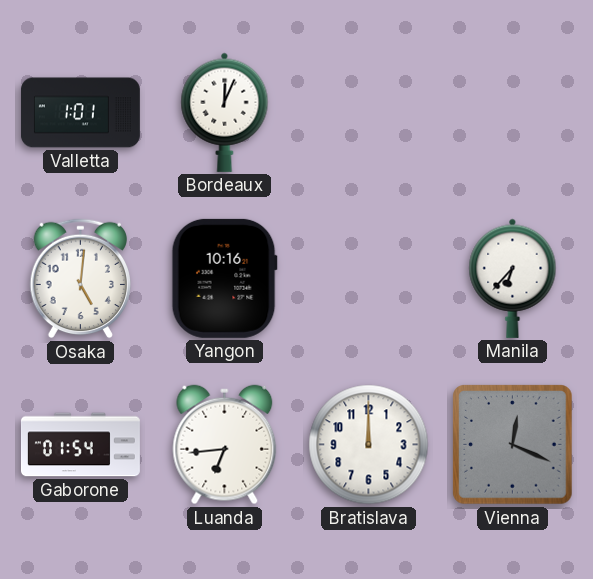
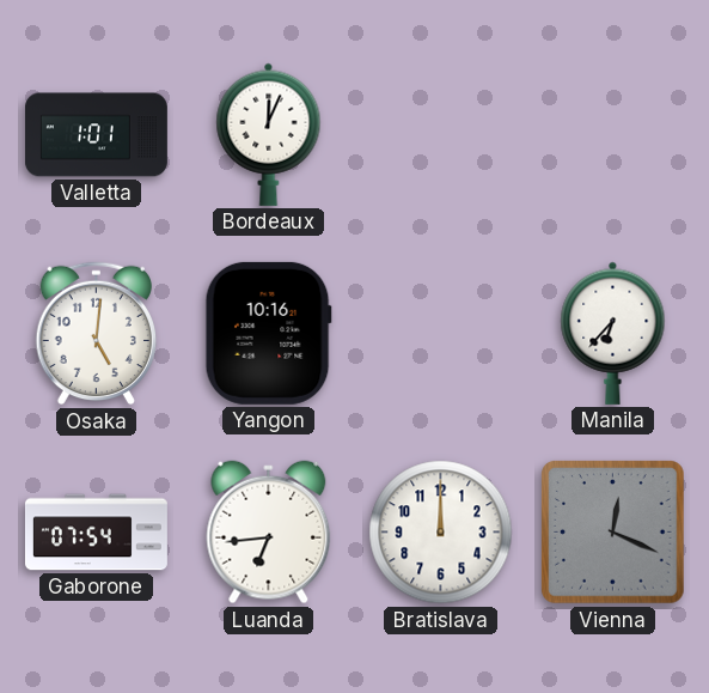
Gaborone: 01:54 -> 07:54 (96, 533)
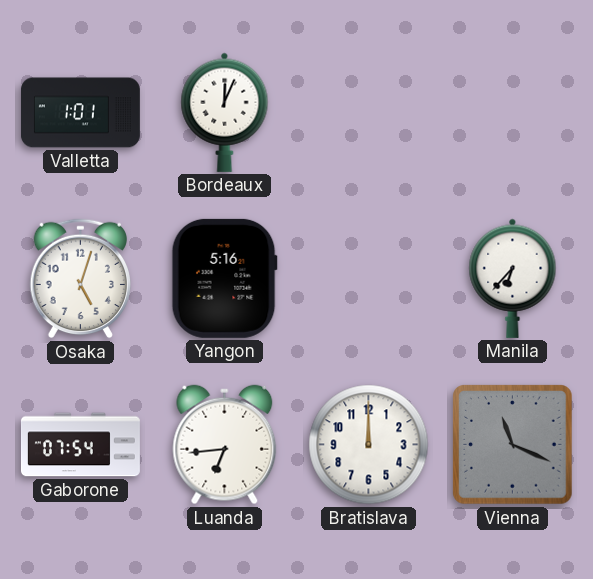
Osaka: 5:01 -> 5:03 (80, 279)
Yangon: 10:16 -> 5:16 (224, 278)
Vienna: 12:19 -> 11:19 (513, 445)
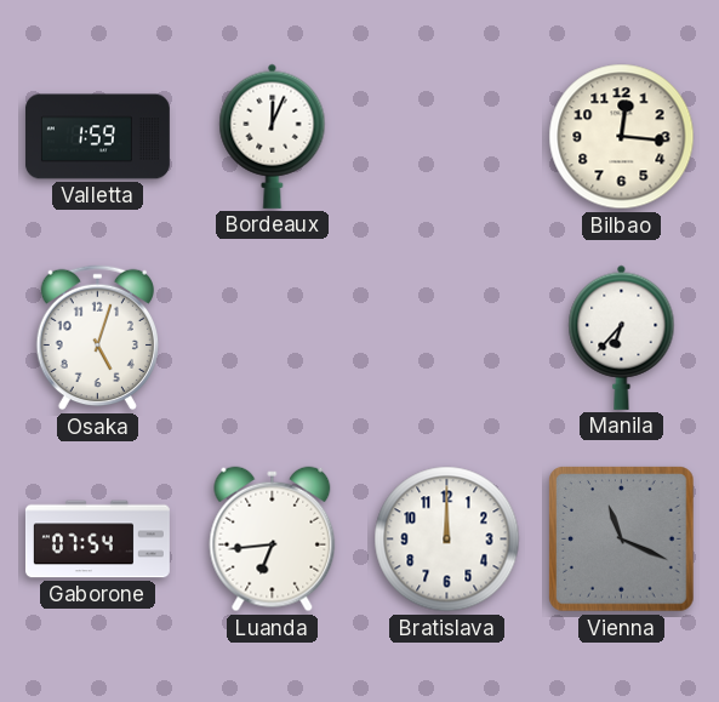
Valletta: 1:01 -> 1:59 (97, 137)
Bilbao: none -> 12:16 (622, 137)
Yangon: 5:16 -> none (224, 278)
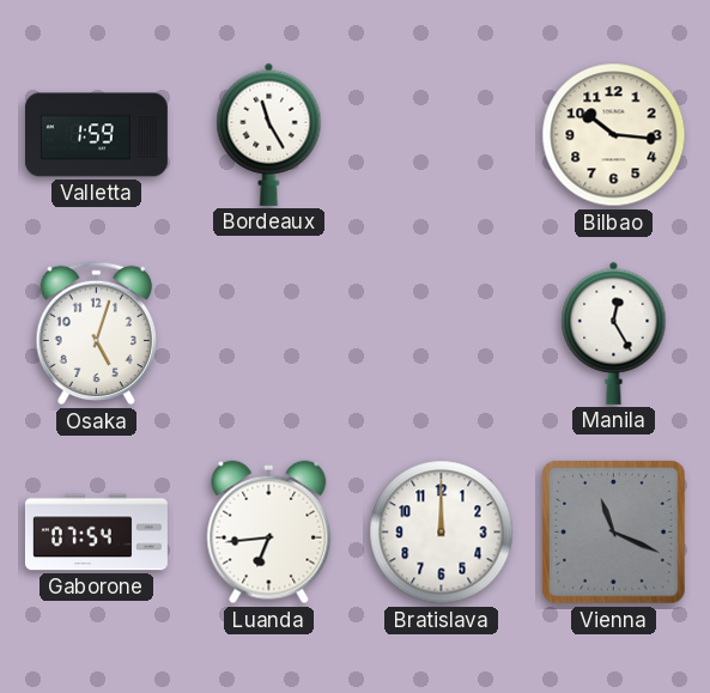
Bordeaux: 12:04 -> 11:25 (269, 134)
Bilbao: 12:16 -> 10:16 (614, 135)
Manila: 6:37 -> 12:25 (614, 333)
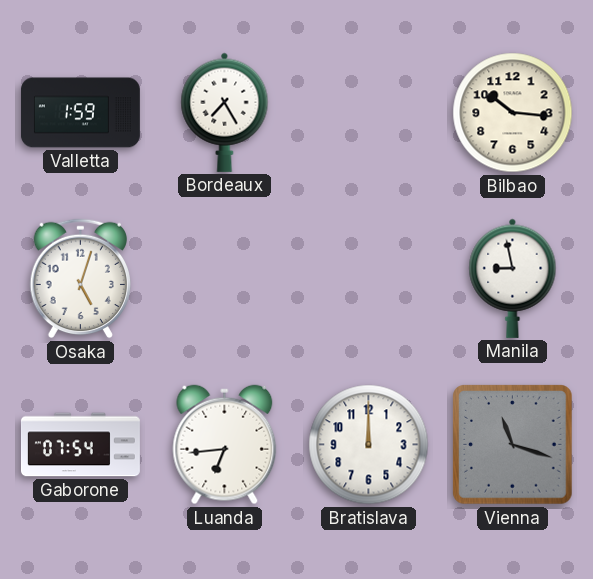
Bordeaux: 11:25 -> 7:25 (225, 112)
Manila: 12:25 -> 8:58 (513, 278)
Vienna: 11:19 -> 11:18 (513, 445)
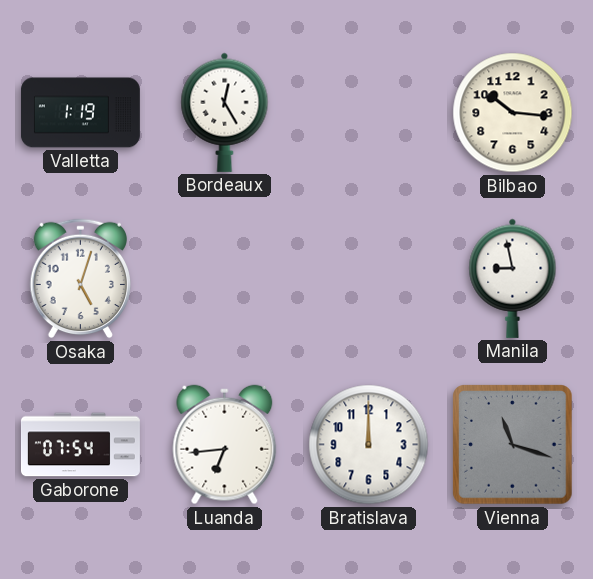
Valletta: 1:59 -> 1:19 (80, 113)
Bordeaux: 7:25 -> 12:25 (225, 112)
